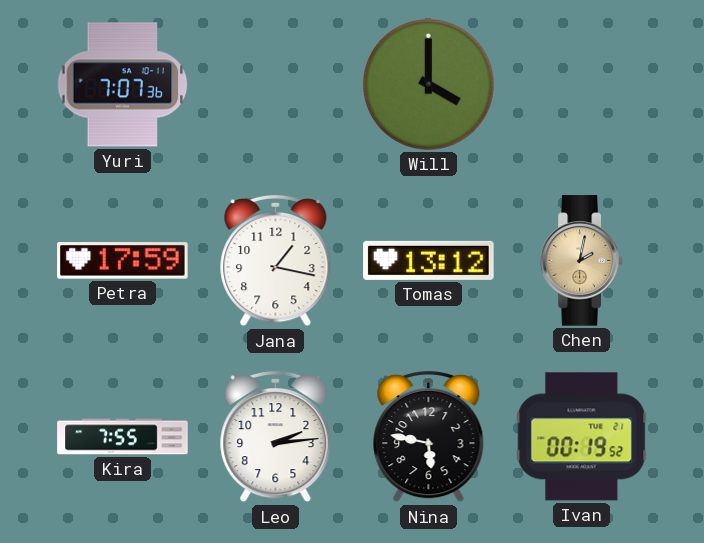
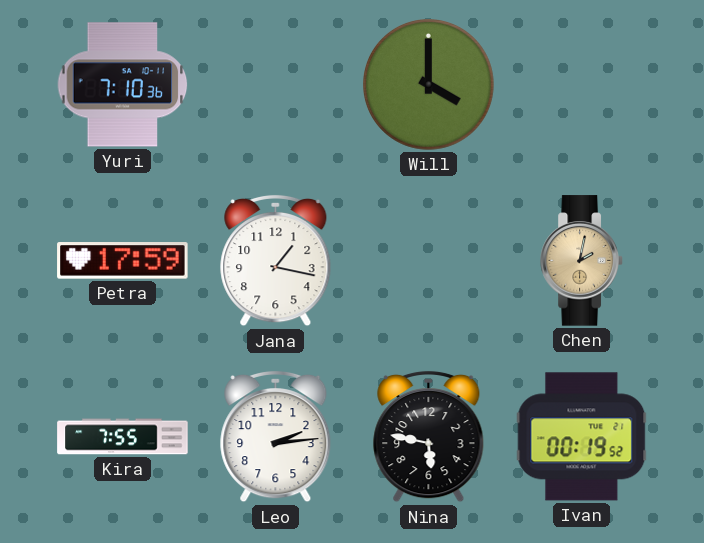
Yuri: 7:07 -> 7:10 (123, 85)
Tomas: 13:12 -> none (429, 260)
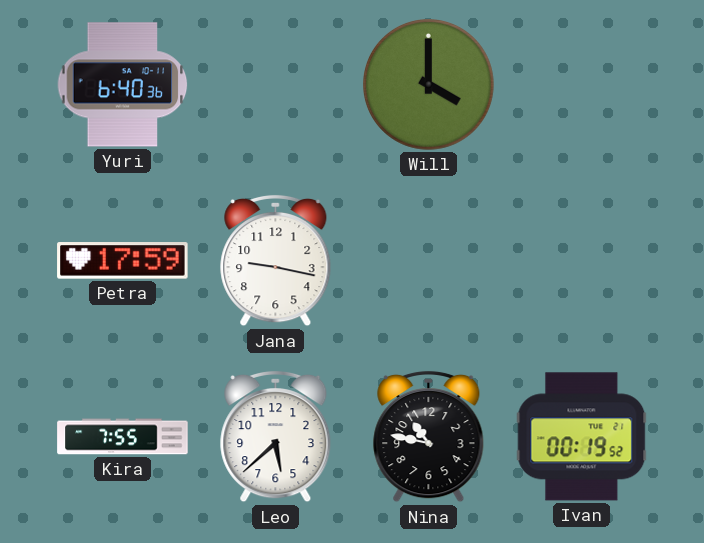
Yuri: 7:10 -> 6:40 (123, 85)
Jana: 1:17 -> 9:17 (276, 261)
Chen: 2:02 -> none (582, 261)
Leo: 2:14 -> 5:38 (276, 437)
Nina: 5:47 -> 10:47 (429, 437)
